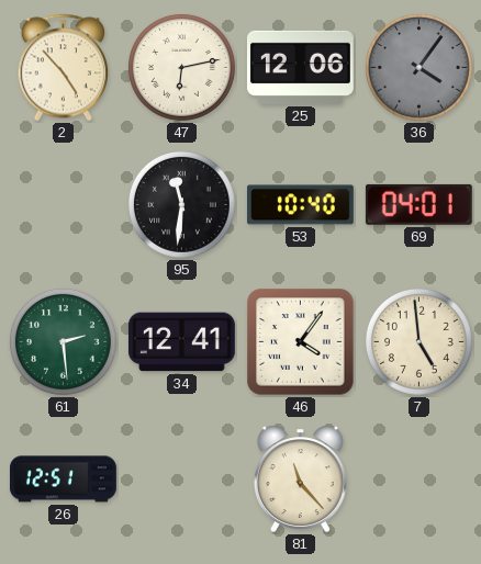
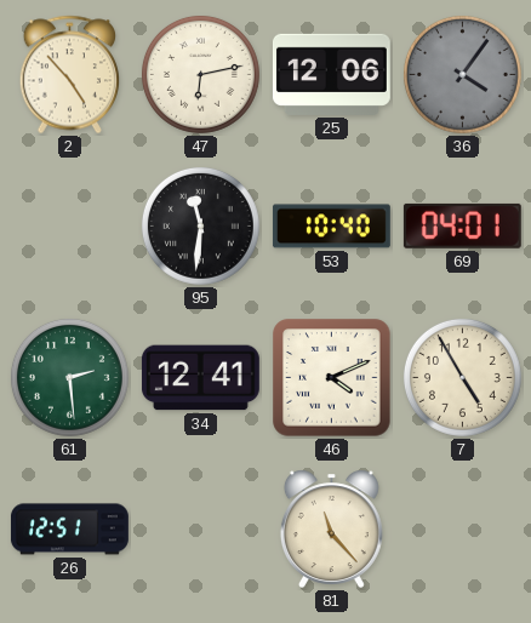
46: 4:06 -> 4:11 (332, 378)
7: 4:59 -> 4:55 (462, 377)
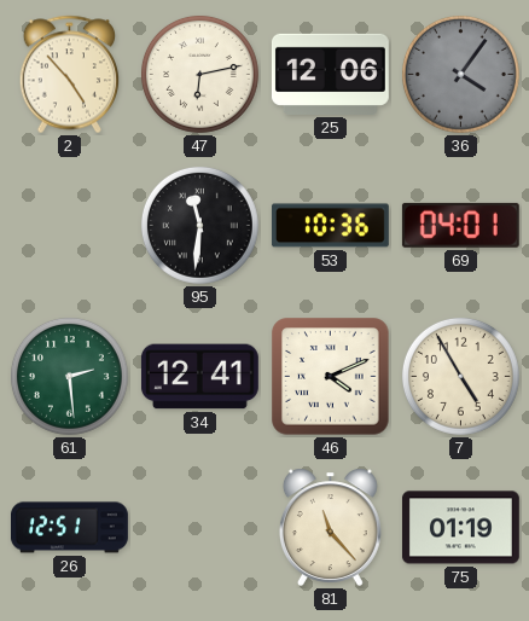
53: 10:40 -> 10:36 (330, 226)
75: none -> 01:19 (460, 528)
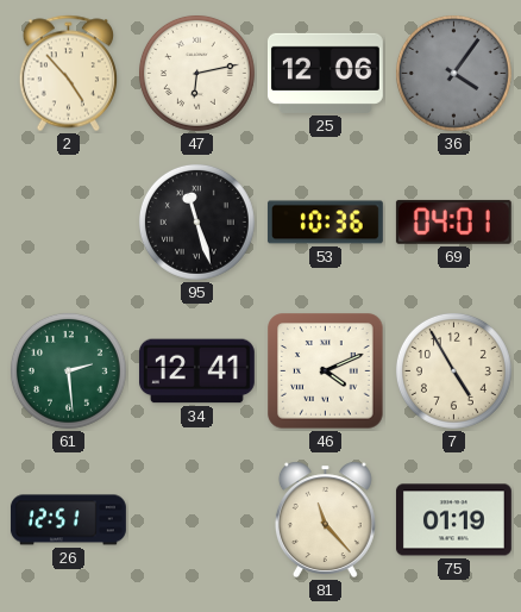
95: 11:31 -> 11:27 (196, 221)
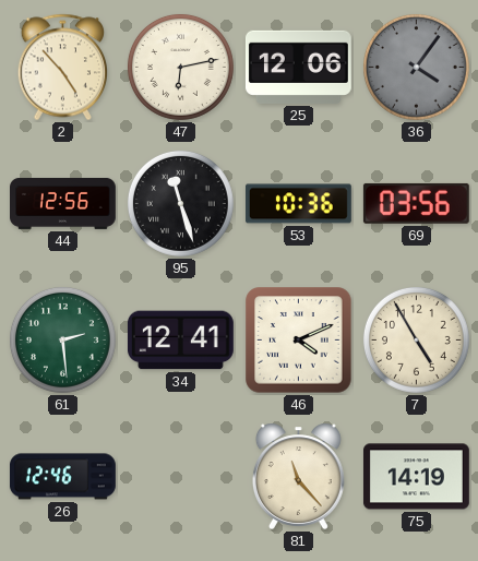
44: none -> 12:56 (63, 203)
69: 04:01 -> 03:56 (416, 203)
26: 12:51 -> 12:46 (62, 477)
75: 01:19 -> 14:19 (416, 477)
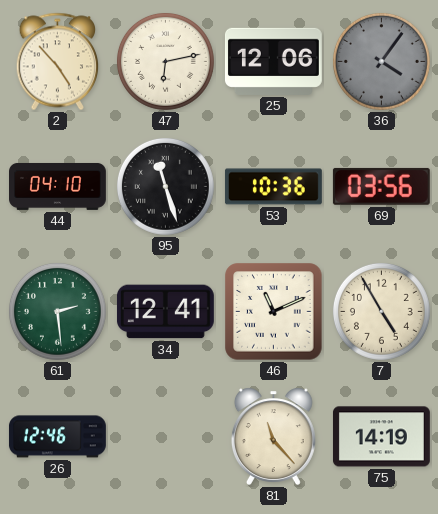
44: 12:56 -> 04:10 (58, 186)
46: 4:11 -> 11:11 (274, 312)
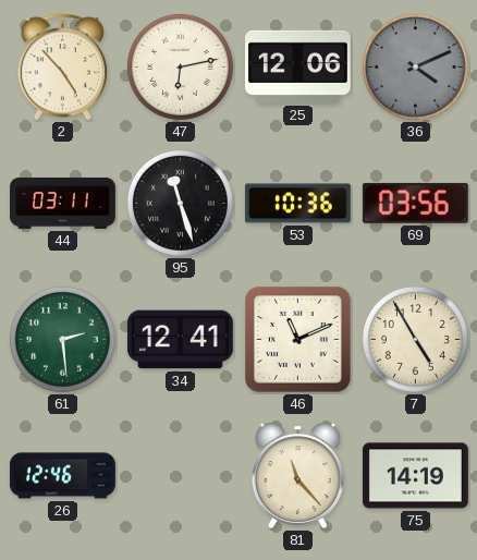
36: 4:06 -> 4:11 (415, 66)
44: 04:10 -> 03:11 (63, 203)
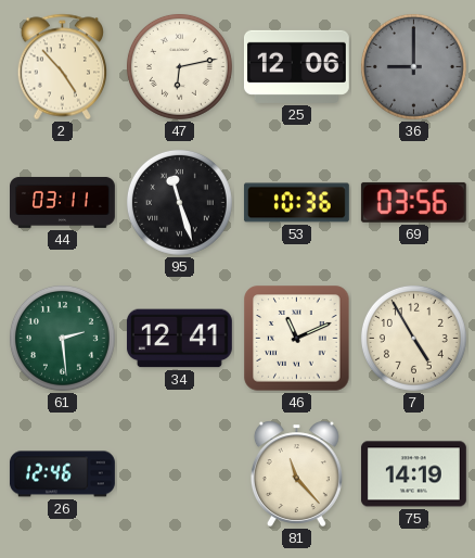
36: 4:11 -> 9:00 (413, 66)
